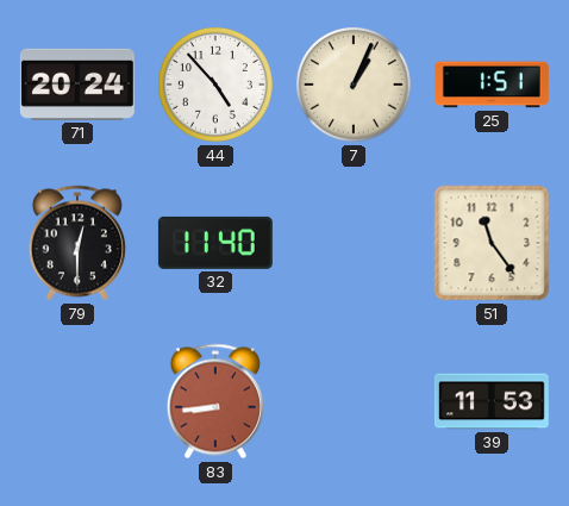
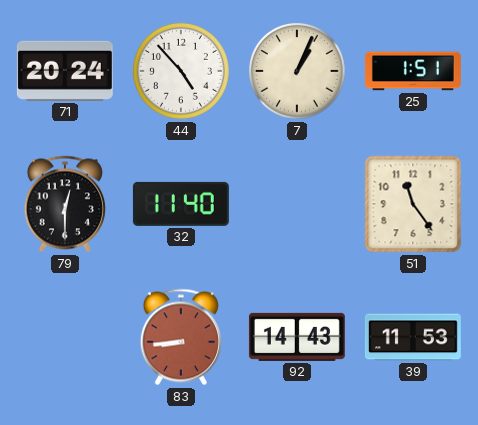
92: none -> 14:43 (297, 337)
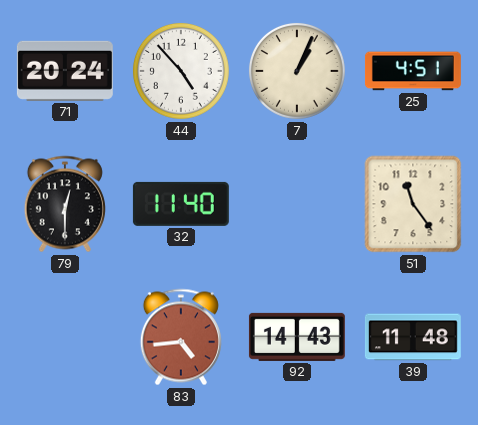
25: 1:51 -> 4:51 (413, 71)
83: 8:44 -> 4:44 (181, 337)
39: 11:53 -> 11:48 (413, 337)
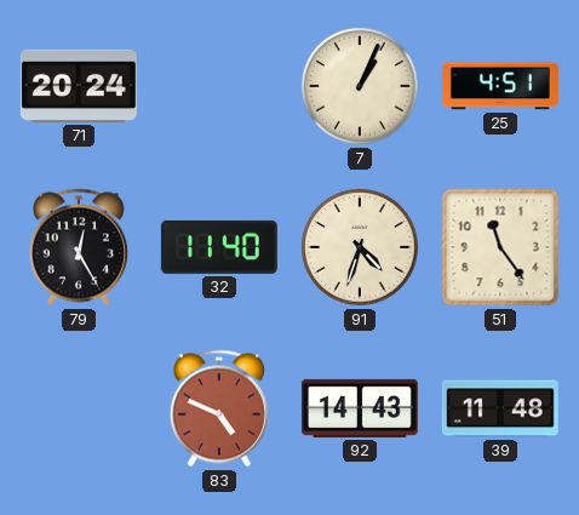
44: 4:53 -> none (181, 71)
79: 12:30 -> 12:25 (79, 247)
91: none -> 4:33 (360, 247)
83: 4:44 -> 4:49 (219, 408)
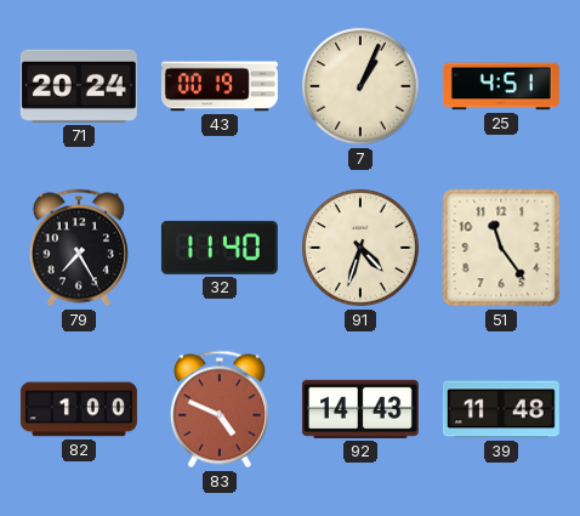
43: none -> 00:19 (220, 86)
79: 12:25 -> 7:25 (79, 248)
82: none -> 1:00 (79, 409)
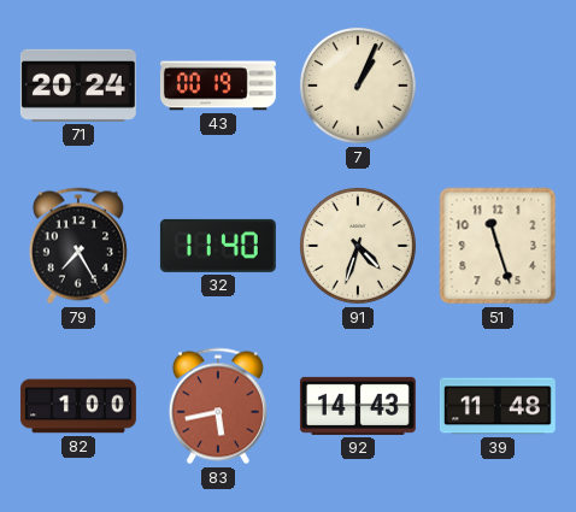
25: 4:51 -> none (501, 86)
51: 11:24 -> 11:27 (498, 246)
83: 4:49 -> 5:43 (218, 406)
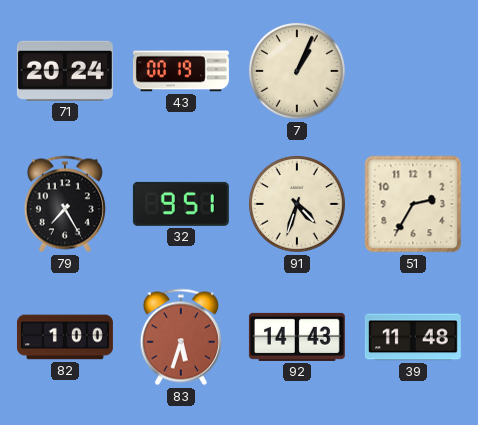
32: 11:40 -> 9:51 (181, 204)
51: 11:27 -> 2:35 (413, 204)
83: 5:43 -> 5:33 (181, 337)
